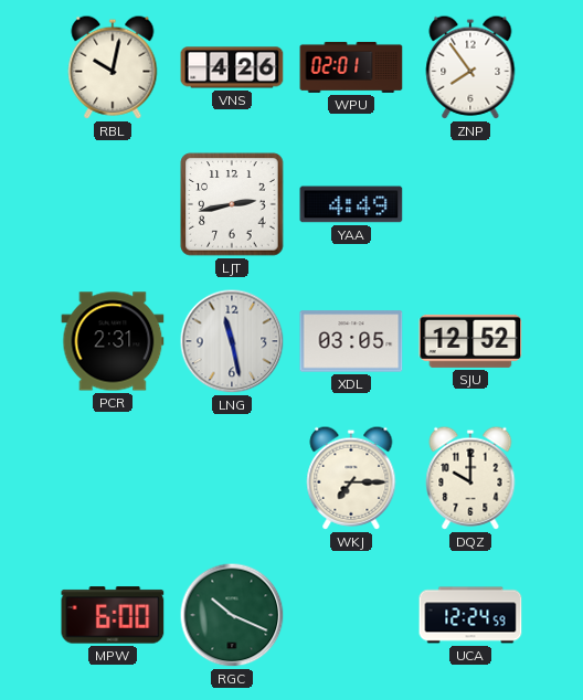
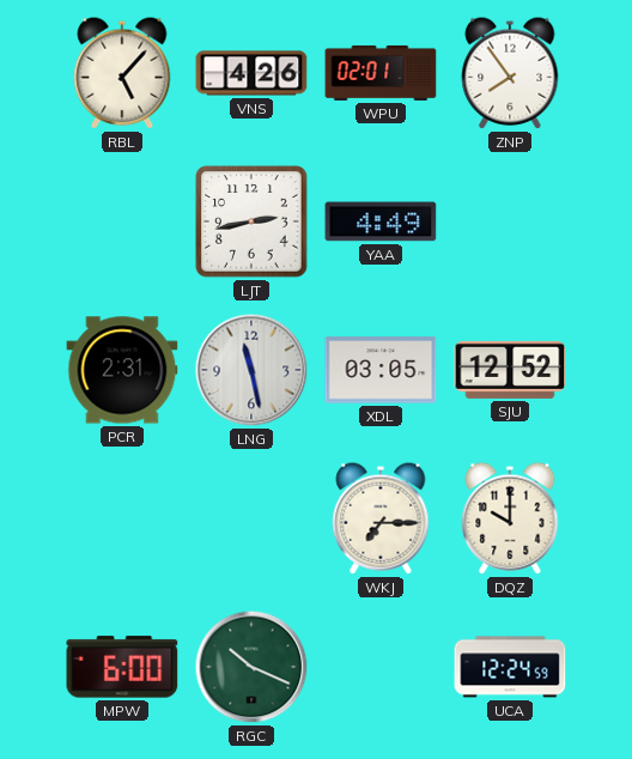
RBL: 10:02 -> 5:07 (122, 73)
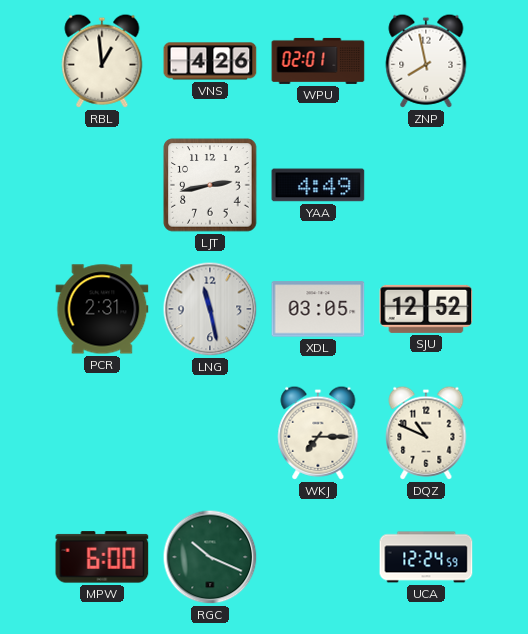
RBL: 5:07 -> 12:59 (102, 61)
ZNP: 7:54 -> 7:58 (426, 61)
DQZ: 10:00 -> 10:49 (426, 433)
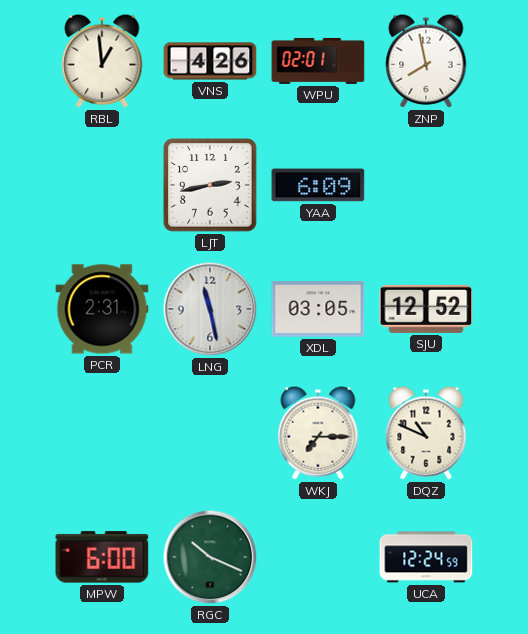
YAA: 4:49 -> 6:09 (318, 185)
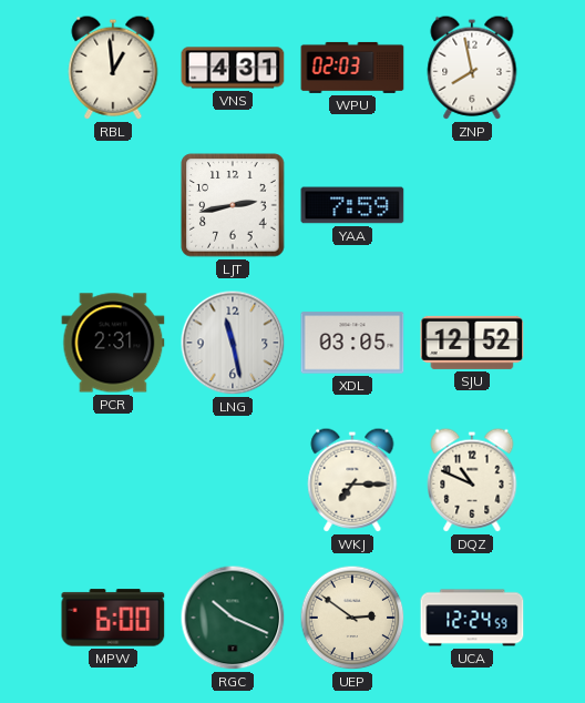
VNS: 4:26 -> 4:31 (233, 68)
WPU: 02:01 -> 02:03 (352, 68)
YAA: 6:09 -> 7:59 (352, 205)
UEP: none -> 2:51 (352, 618)
